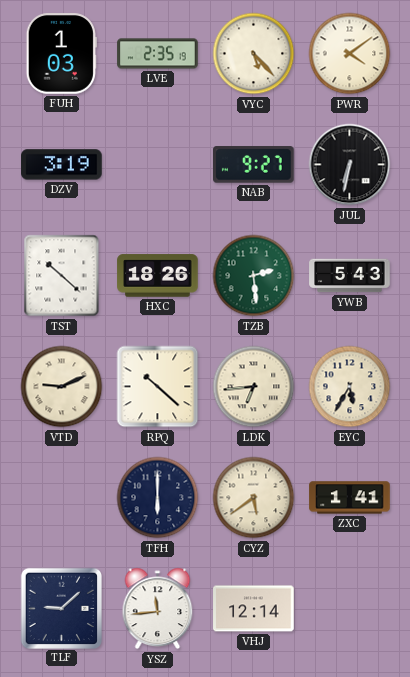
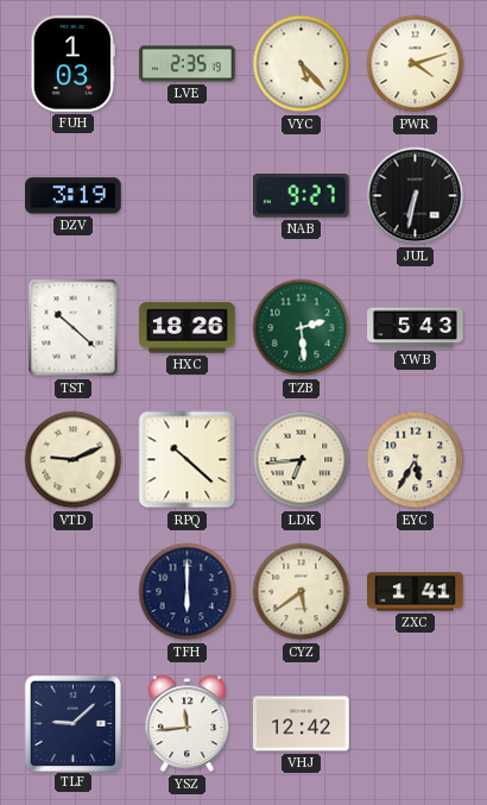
PWR: 4:09 -> 4:12 (416, 64)
VHJ: 12:14 -> 12:42 (302, 724)
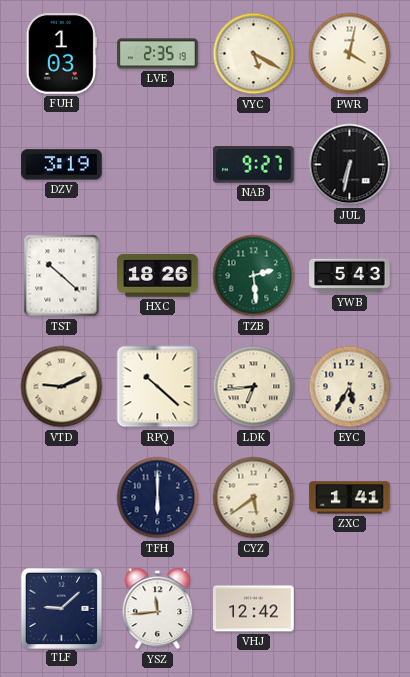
VYC: 5:23 -> 5:20 (254, 54)
PWR: 4:12 -> 4:02 (350, 54)
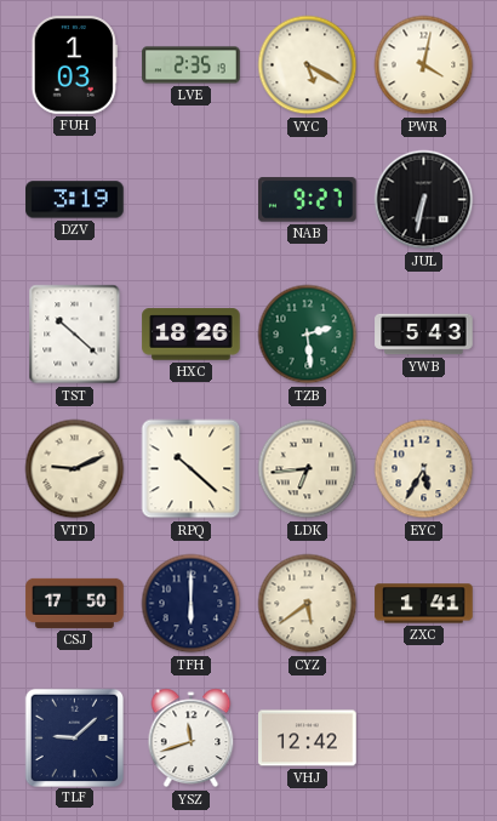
CSJ: none -> 17:50 (75, 603)
YSZ: 11:44 -> 11:42 (192, 739)
